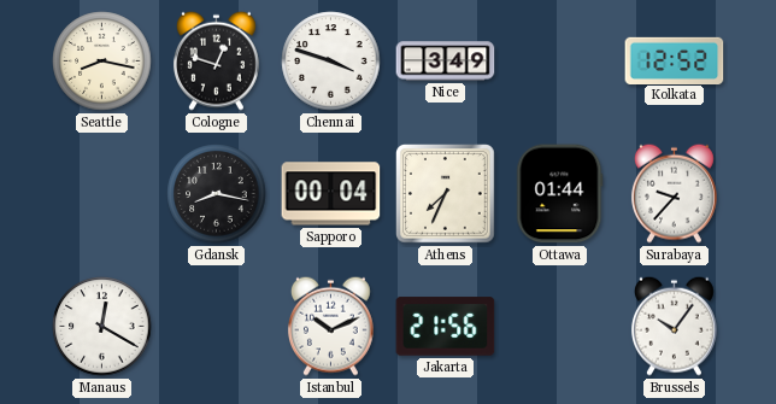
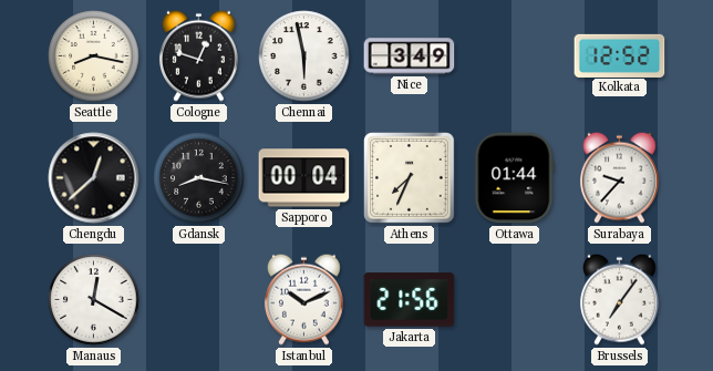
Chennai: 3:48 -> 5:58 (304, 56)
Chengdu: none -> 12:38 (94, 178)
Brussels: 10:06 -> 7:06 (619, 299)
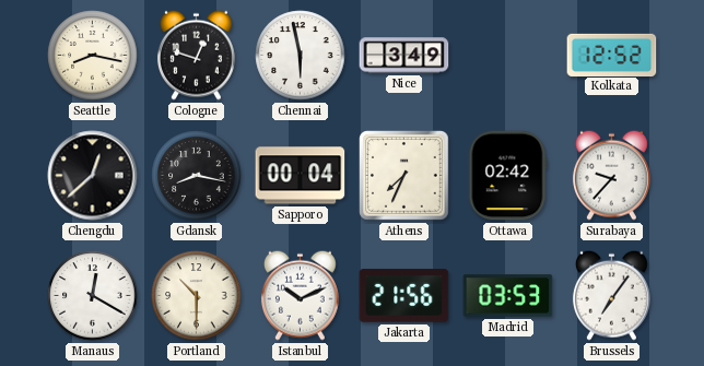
Ottawa: 01:44 -> 02:42 (508, 176)
Portland: none -> 10:30 (197, 296)
Madrid: none -> 03:53 (508, 296)
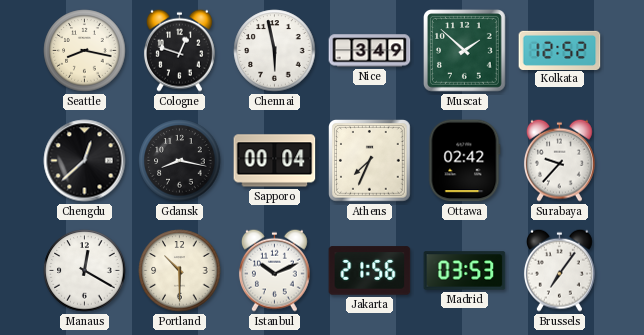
Muscat: none -> 1:52 (465, 51)
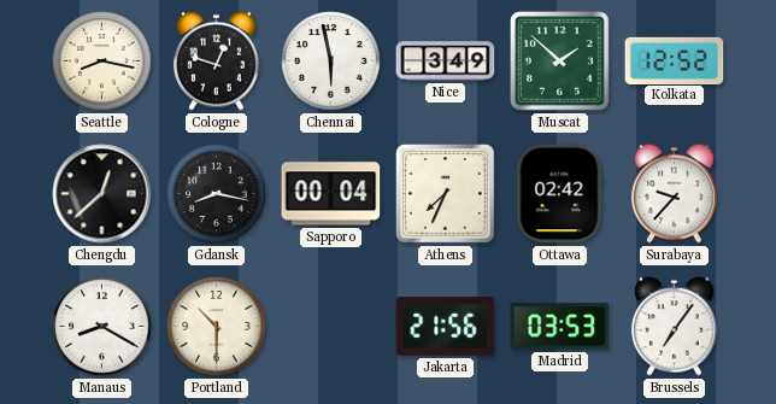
Manaus: 12:20 -> 8:20 (102, 327)
Istanbul: 10:11 -> none (274, 270)
